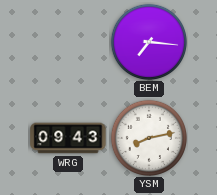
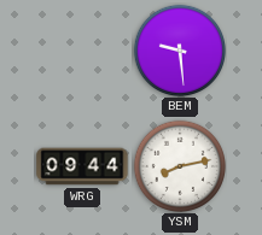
BEM: 7:16 -> 9:29 (179, 49)
WRG: 09:43 -> 09:44 (82, 166)
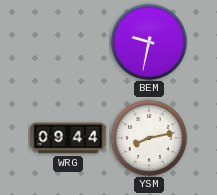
BEM: 9:29 -> 9:32 (148, 41)
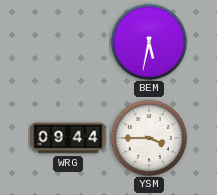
BEM: 9:32 -> 5:32 (148, 41)
YSM: 8:13 -> 3:45 (148, 137)
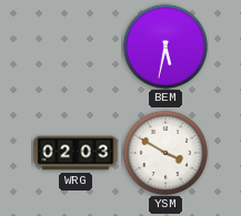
WRG: 09:44 -> 02:03 (76, 153)
YSM: 3:45 -> 3:50 (164, 152)
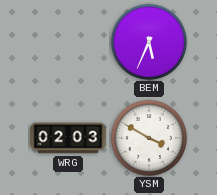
BEM: 5:32 -> 5:34 (148, 41)
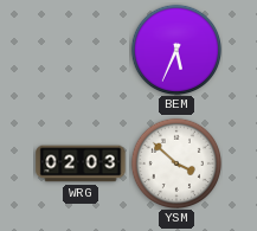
YSM: 3:50 -> 3:52 (175, 162)
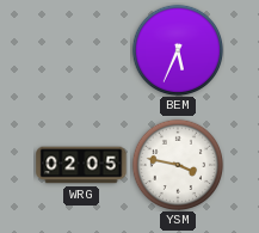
WRG: 02:03 -> 02:05 (81, 165)
YSM: 3:52 -> 3:47 (177, 164)
